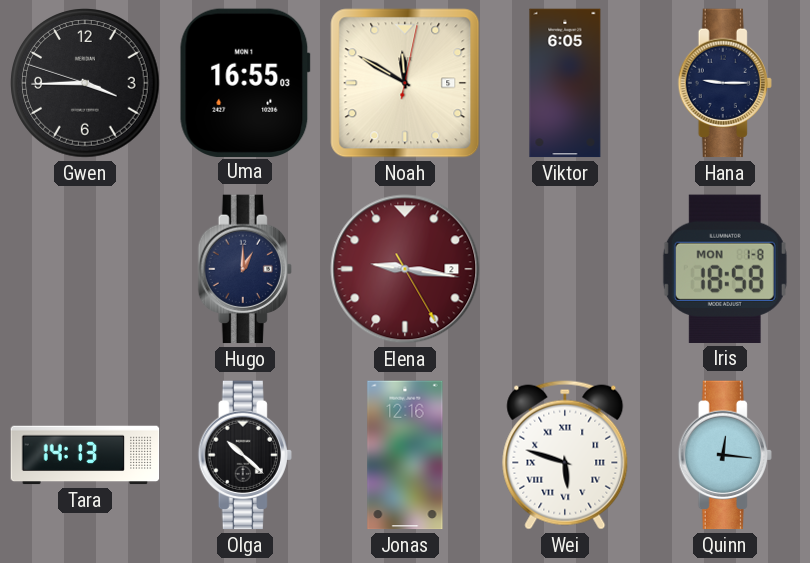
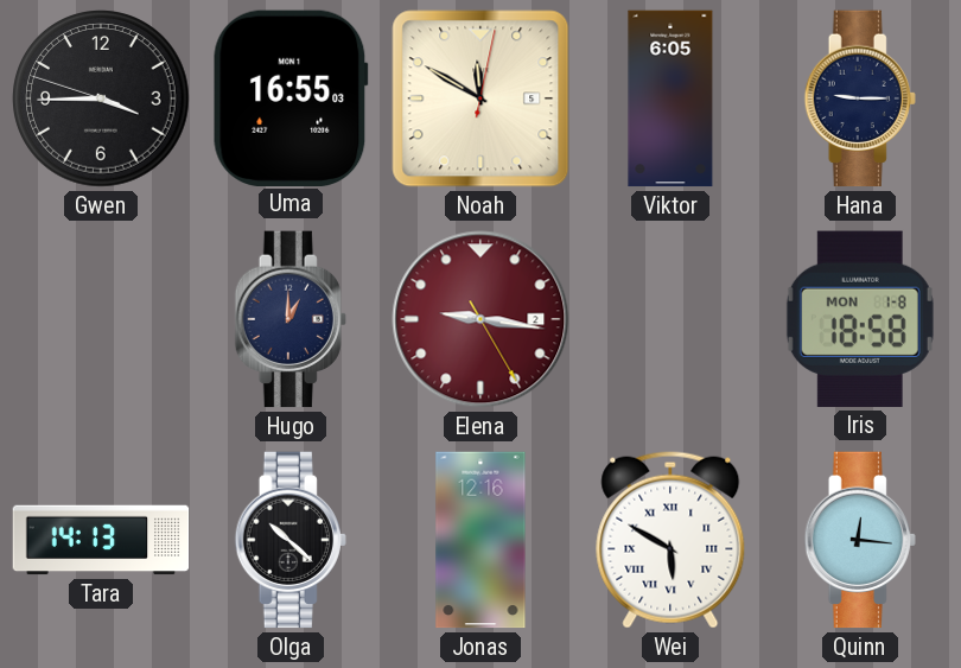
Wei: 5:48 -> 5:50 (670, 540)
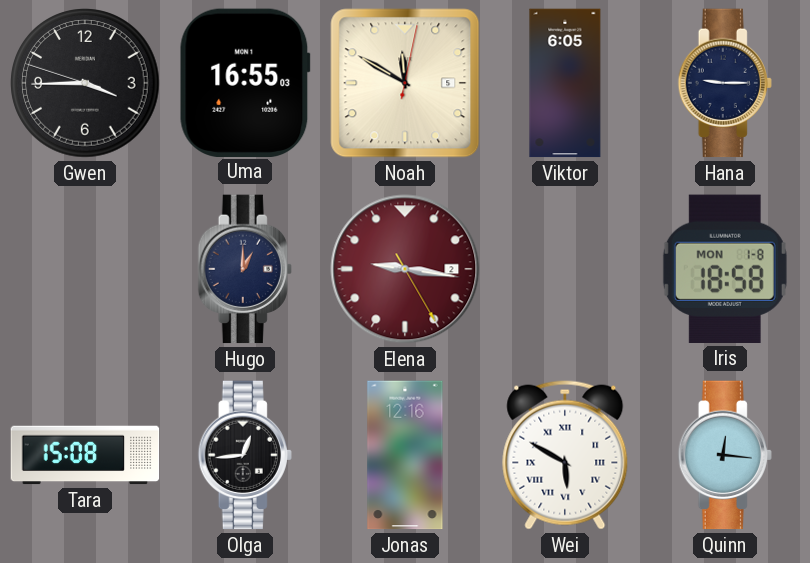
Tara: 14:13 -> 15:08 (85, 455)
Olga: 10:22 -> 12:44 (245, 455)
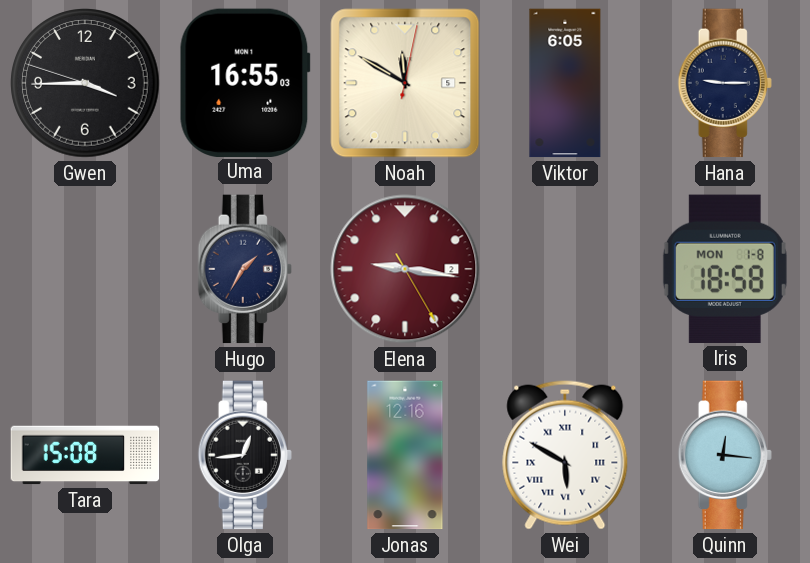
Hugo: 1:00 -> 1:35 (245, 269)
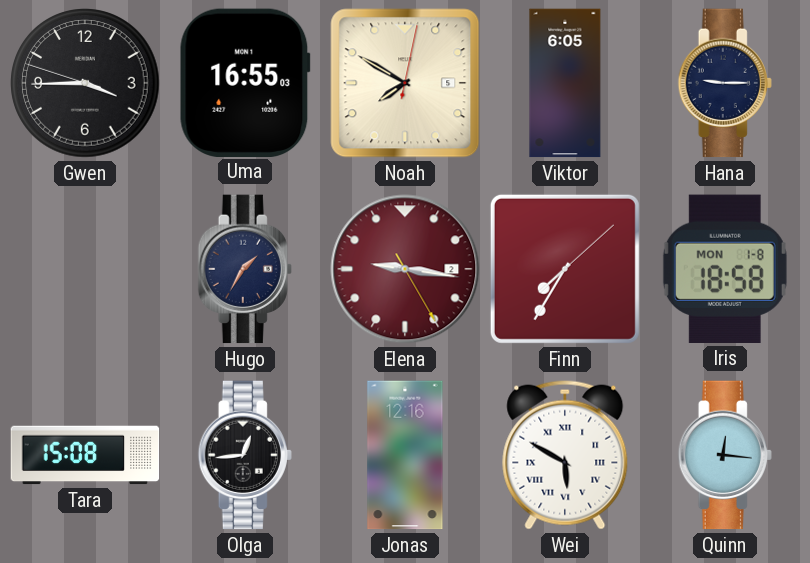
Noah: 11:50 -> 7:50 (405, 83)
Finn: none -> 7:35 (565, 269)
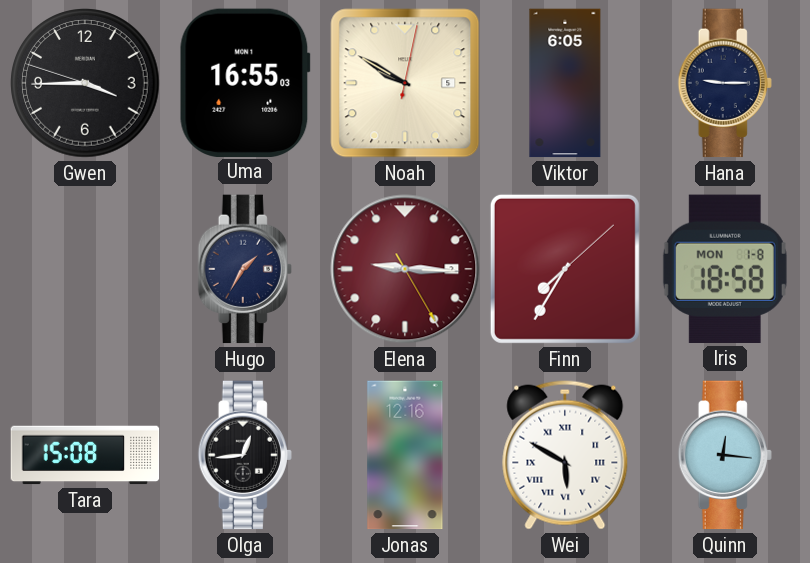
Noah: 7:50 -> 9:50 (405, 83)
Elena: 9:16 -> 9:15 (405, 269)
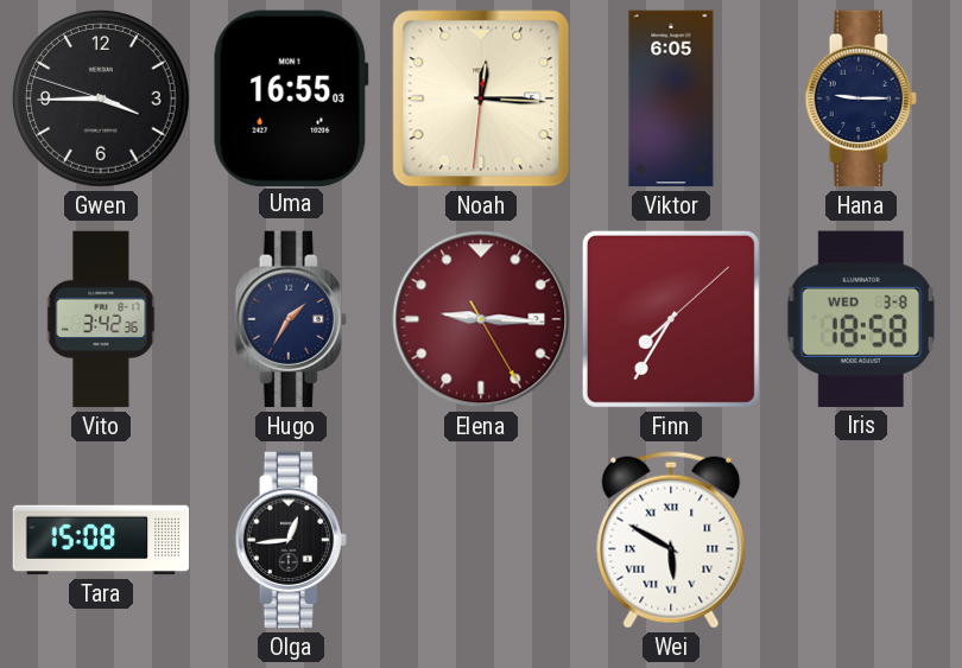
Noah: 9:50 -> 12:15 (481, 98)
Vito: none -> 3:42 (101, 319)
Iris date: MON 1-8 -> WED 3-8 (861, 319)
Jonas: 12:16 -> none (405, 455)
Quinn: 12:16 -> none (725, 455)
